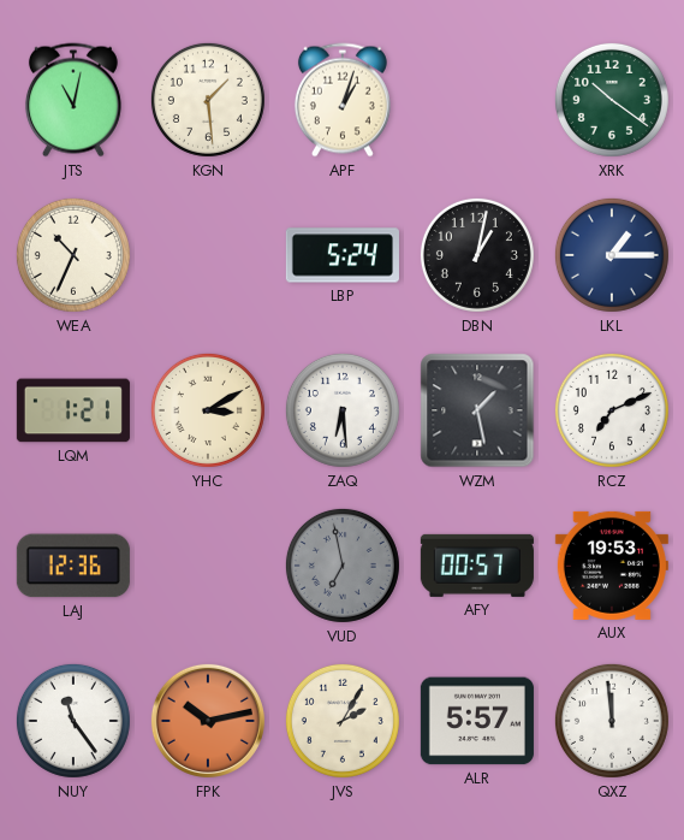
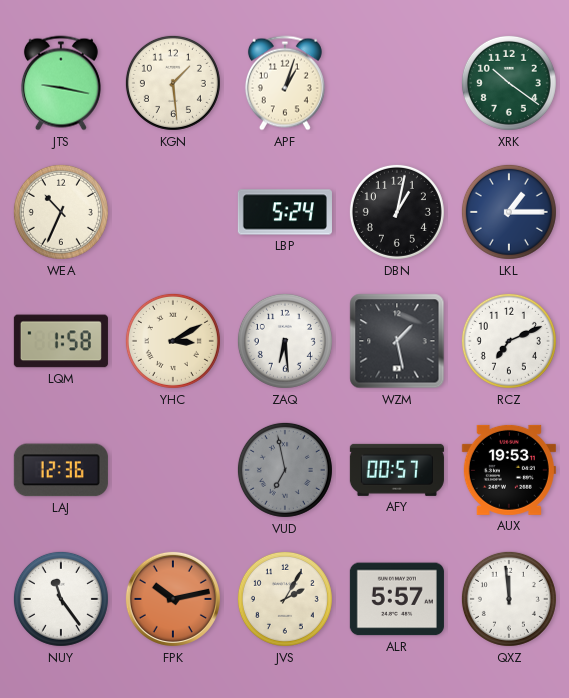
JTS: 11:02 -> 9:17 (61, 83)
LQM: 1:21 -> 1:58 (61, 341)
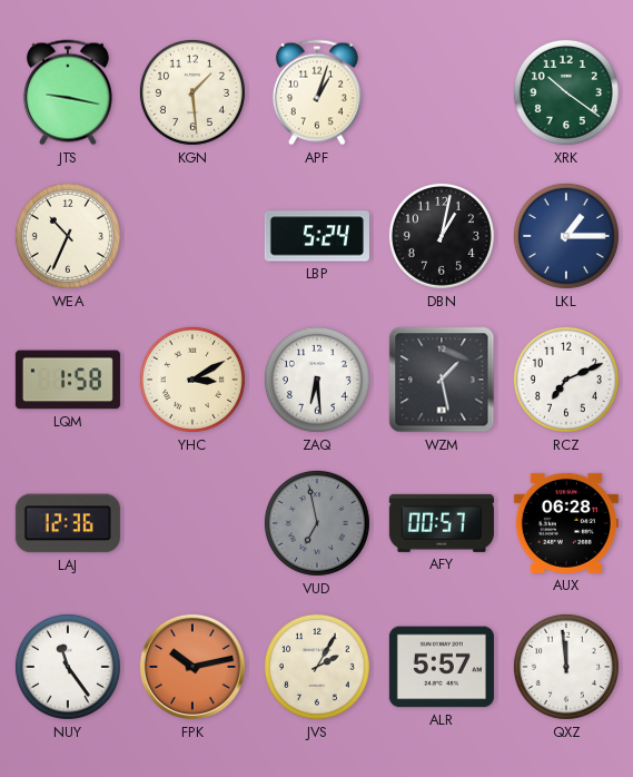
AUX: 19:53 -> 06:28 (566, 523)
